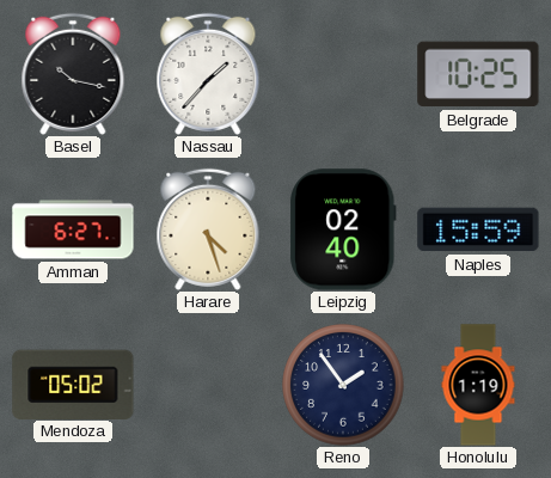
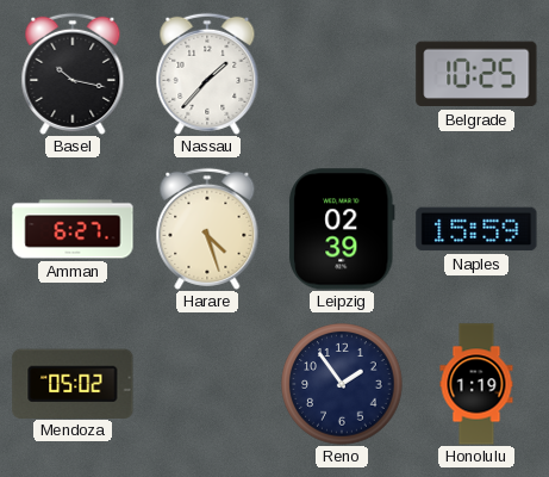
Leipzig: 02:40 -> 02:39 (342, 229)
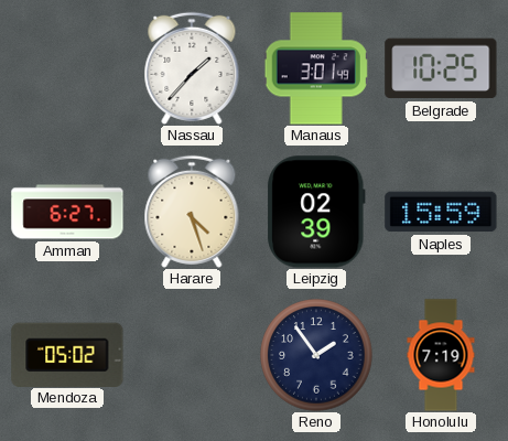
Basel: 10:17 -> none (73, 74)
Manaus: none -> 3:01 (316, 68)
Honolulu: 1:19 -> 7:19 (441, 355)
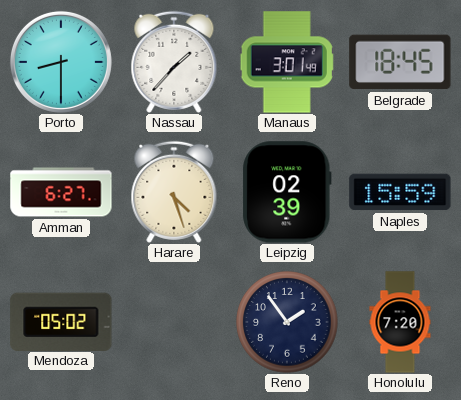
Porto: none -> 8:30 (61, 62)
Belgrade: 10:25 -> 18:45 (400, 62)
Honolulu: 7:19 -> 7:20 (400, 322)
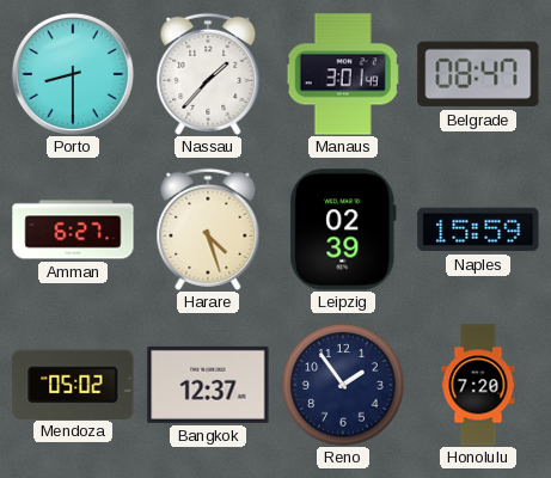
Belgrade: 18:45 -> 08:47 (478, 74)
Bangkok: none -> 12:37 (208, 385)
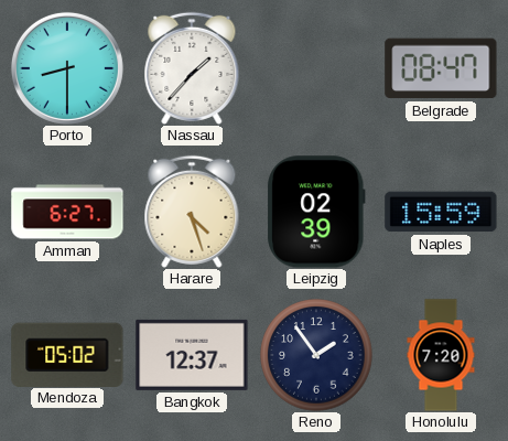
Manaus: 3:01 -> none (343, 74)
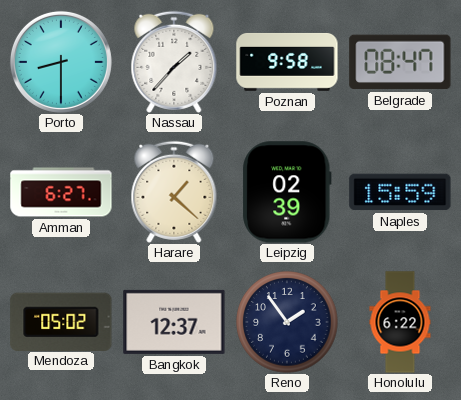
Poznan: none -> 9:58 (287, 62)
Harare: 4:27 -> 1:22 (174, 192)
Honolulu: 7:20 -> 6:22 (400, 322)
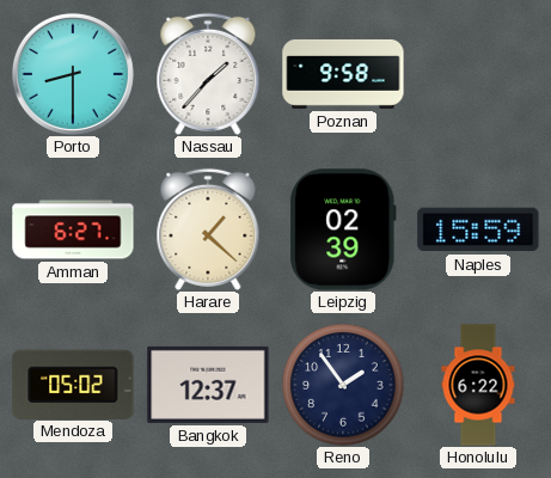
Belgrade: 08:47 -> none (400, 62)
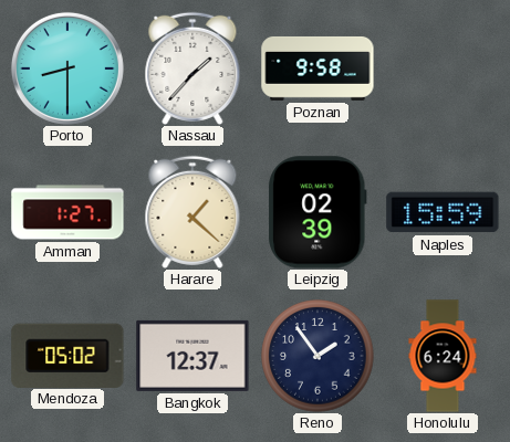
Amman: 6:27 -> 1:27 (67, 212)
Honolulu: 6:22 -> 6:24 (443, 356)
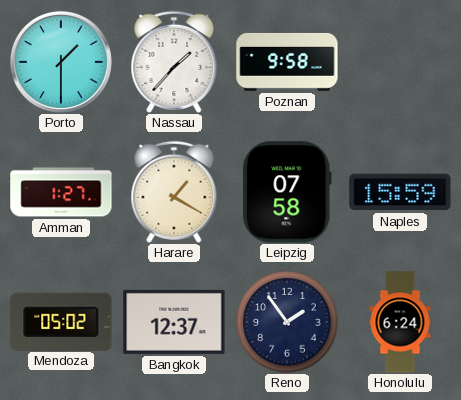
Porto: 8:30 -> 1:30 (61, 62)
Harare: 1:22 -> 1:20 (174, 192)
Leipzig: 02:39 -> 07:58 (287, 192)
